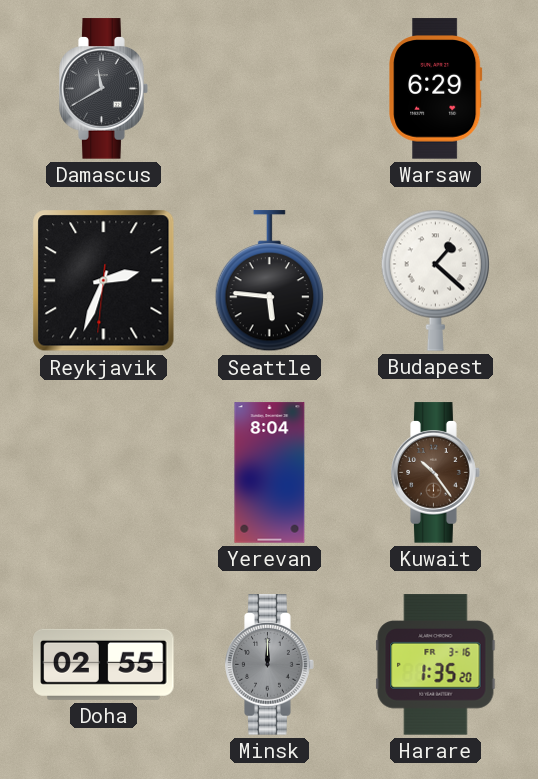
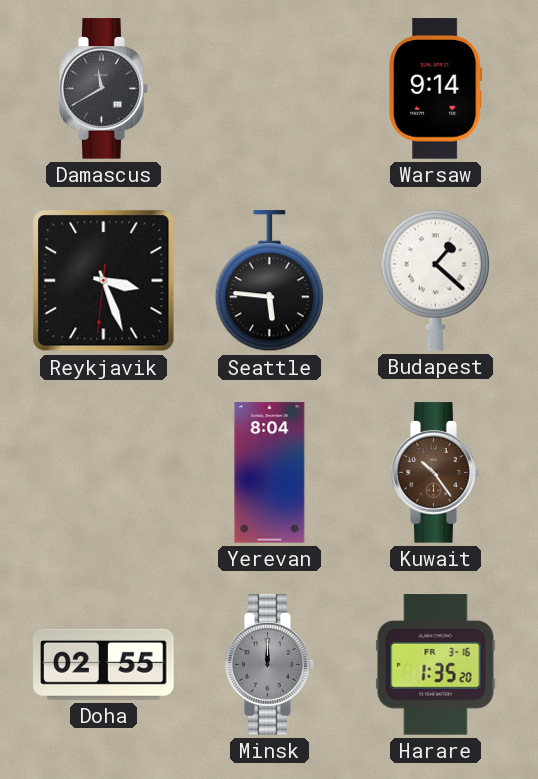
Warsaw: 6:29 -> 9:14 (436, 89)
Reykjavik: 2:33 -> 3:26 (104, 281)
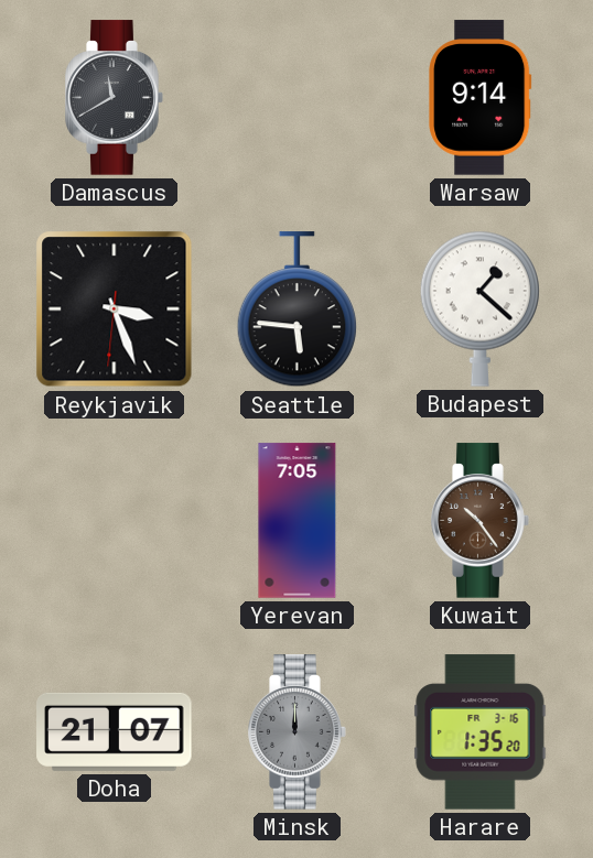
Yerevan: 8:04 -> 7:05 (298, 521)
Doha: 02:55 -> 21:07 (115, 731)
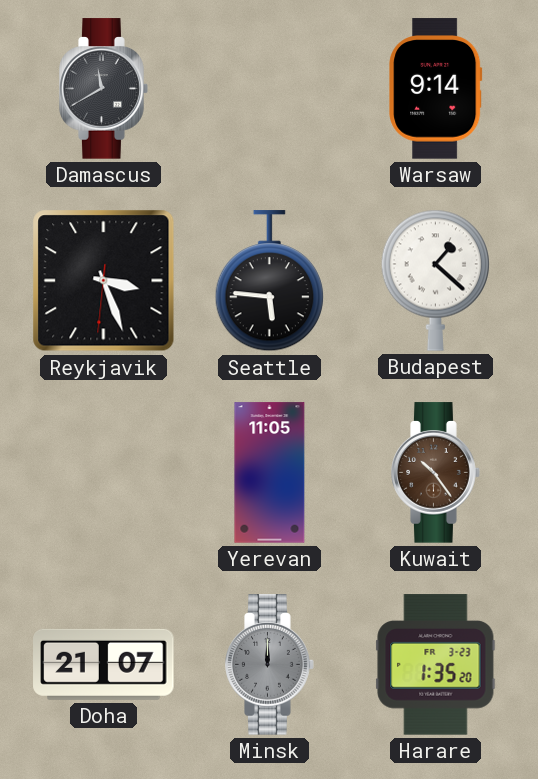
Yerevan: 7:05 -> 11:05 (270, 473)
Harare date: FR 3-16 -> FR 3-23 (436, 665)
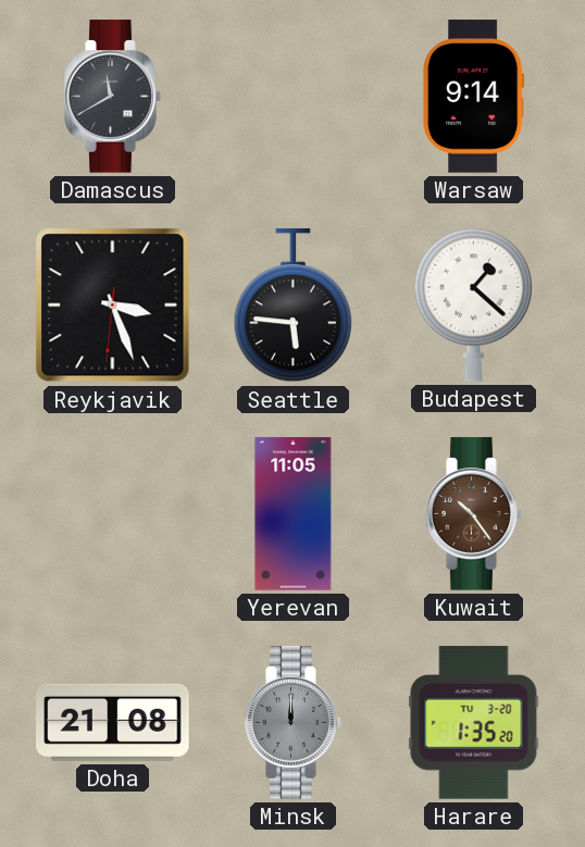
Doha: 21:07 -> 21:08 (113, 722)
Harare date: FR 3-23 -> TU 3-20 (474, 723)
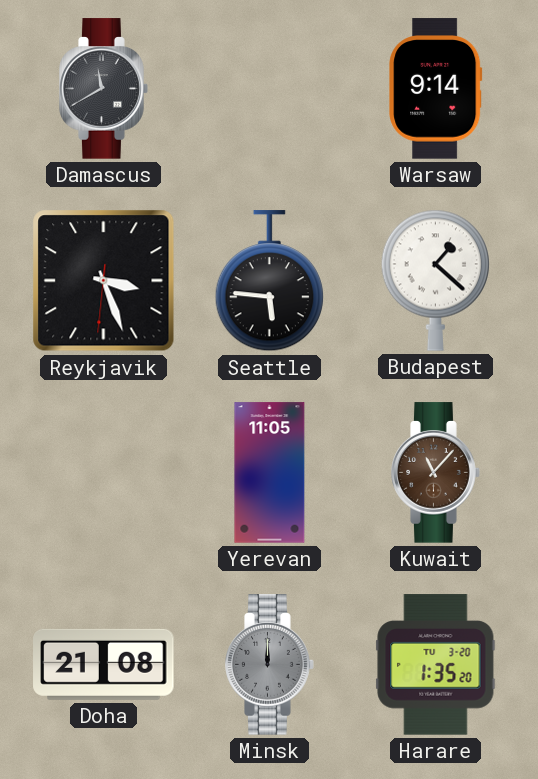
Kuwait: 10:24 -> 11:07 (436, 473)
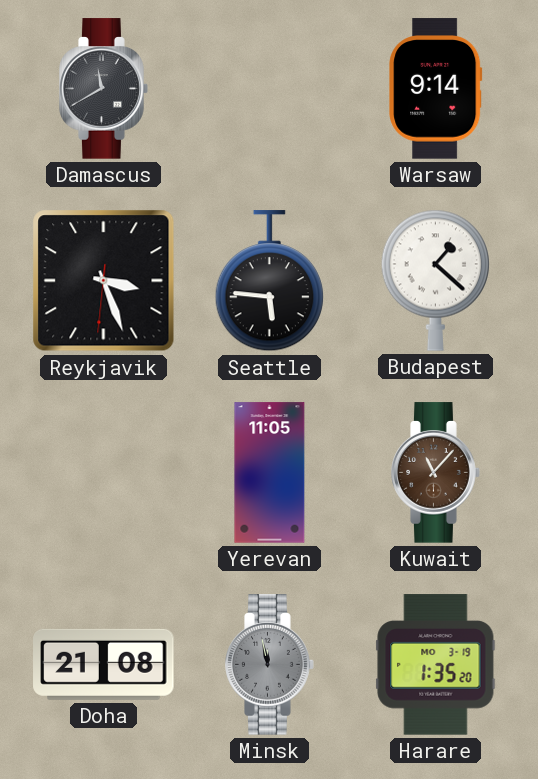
Minsk: 12:00 -> 11:58 (270, 665)
Harare date: TU 3-20 -> MO 3-19 (436, 665)
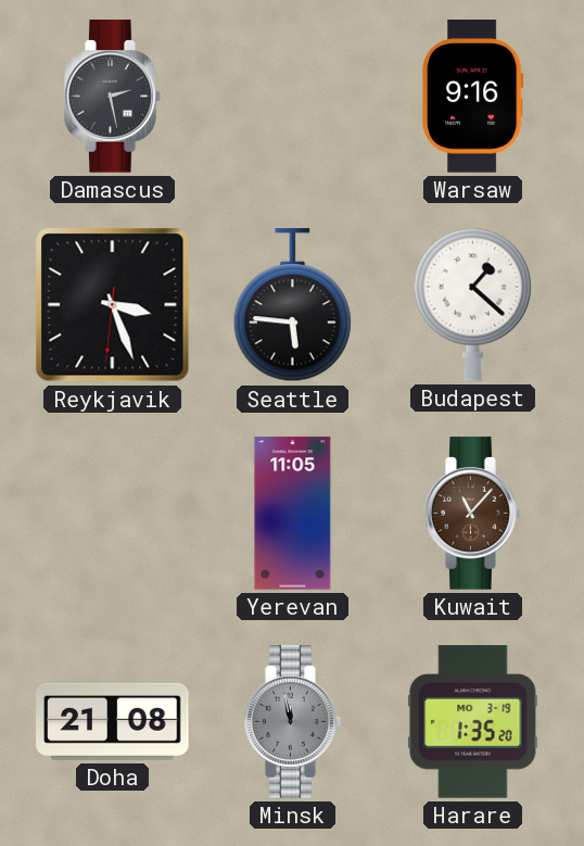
Damascus: 11:40 -> 2:28 (113, 97)
Warsaw: 9:14 -> 9:16 (473, 97)
